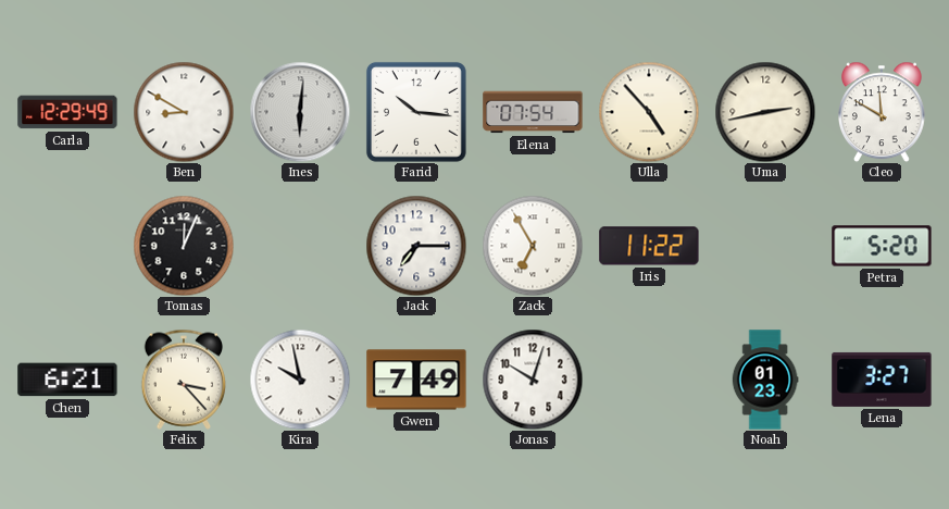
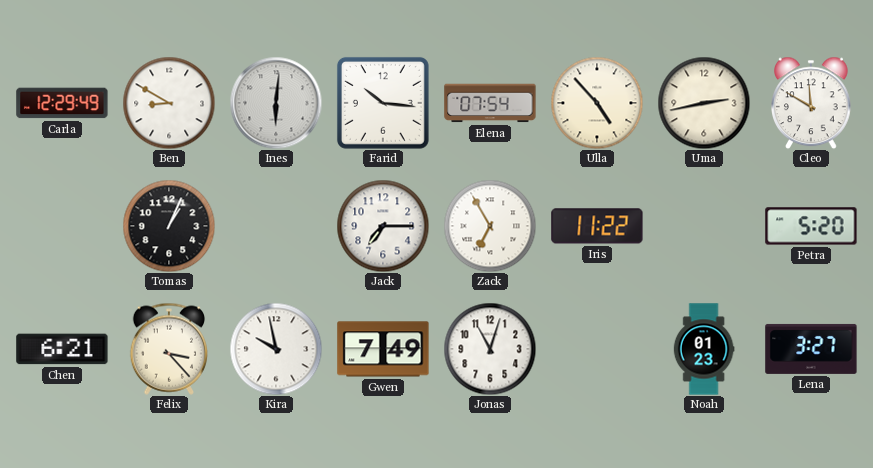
Tomas: 12:04 -> 1:04 (169, 226)
Jonas: 10:03 -> 11:03 (490, 349)
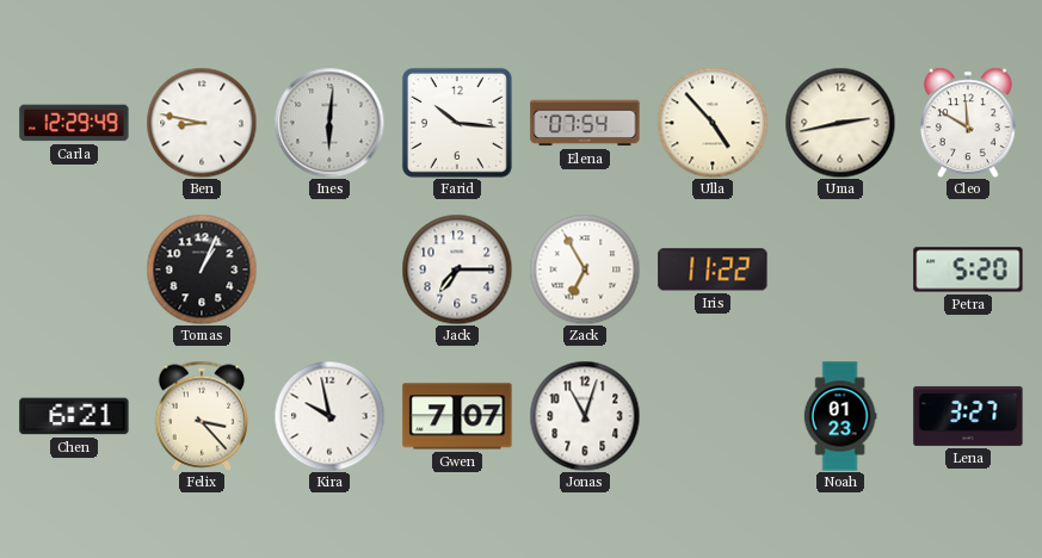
Ben: 8:50 -> 8:47 (202, 123)
Gwen: 7:49 -> 7:07 (457, 416)
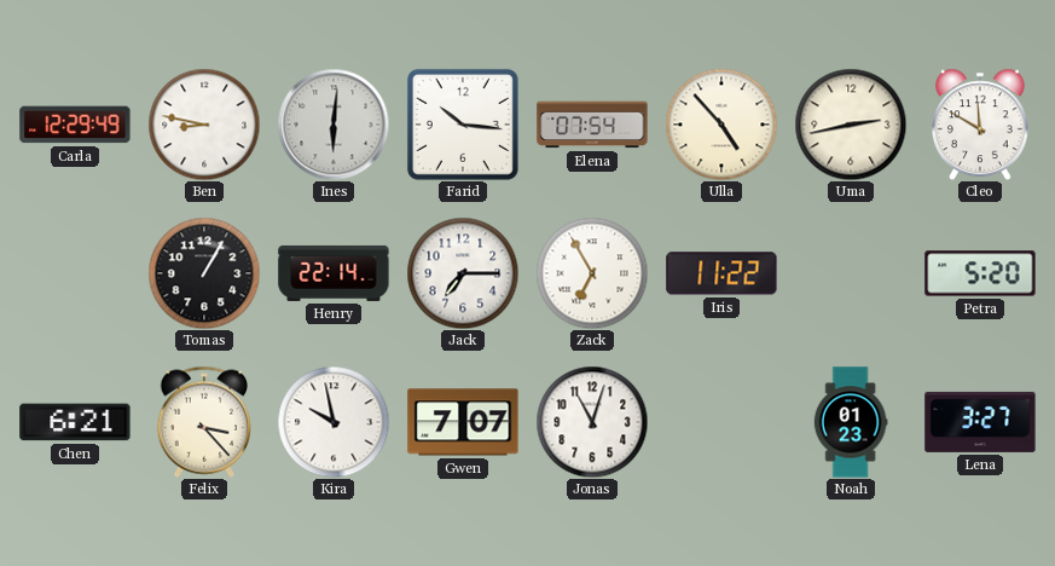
Tomas: 1:04 -> 1:05 (204, 273)
Henry: none -> 22:14 (334, 273)
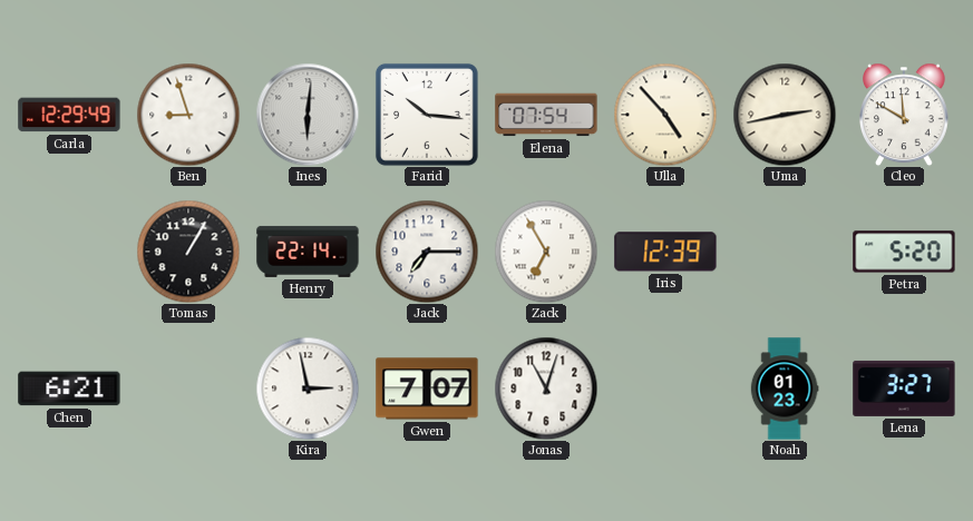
Ben: 8:47 -> 8:57 (188, 115)
Iris: 11:22 -> 12:39 (665, 252)
Felix: 3:23 -> none (203, 422)
Kira: 9:58 -> 2:58 (308, 389)
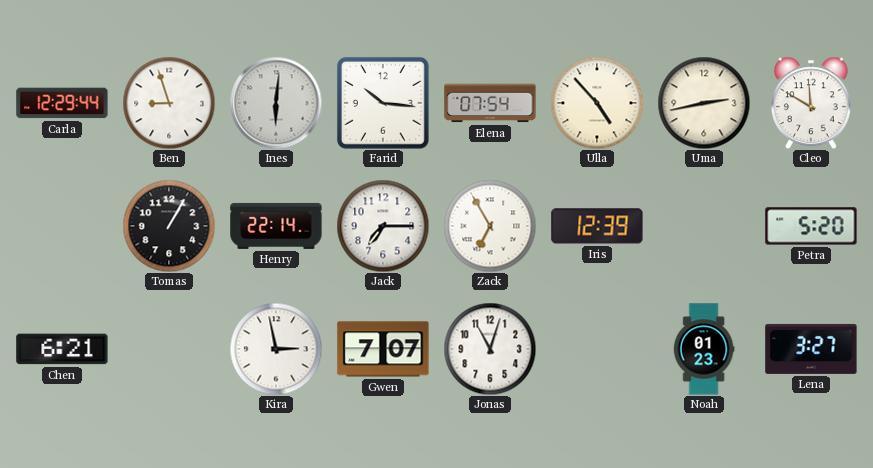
Carla: 12:29:49 -> 12:29:44 (62, 103)
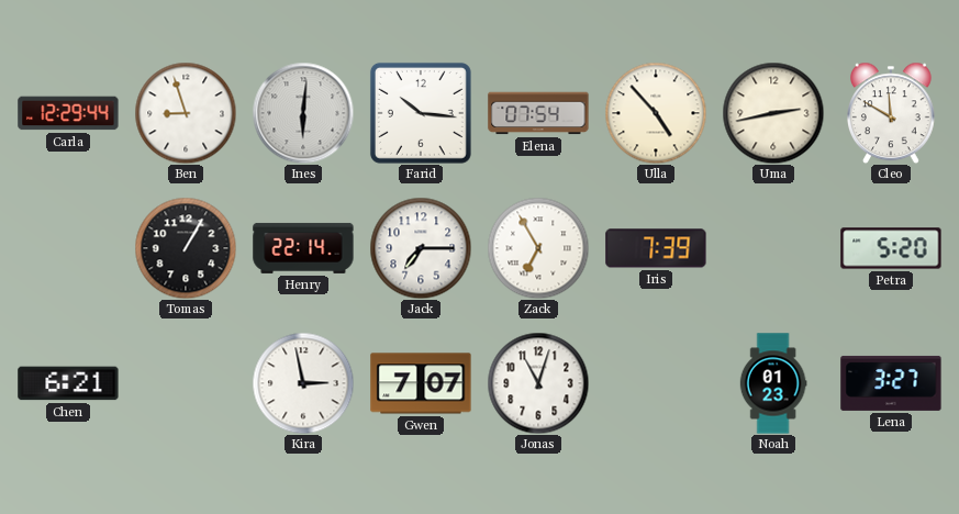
Iris: 12:39 -> 7:39 (656, 248)
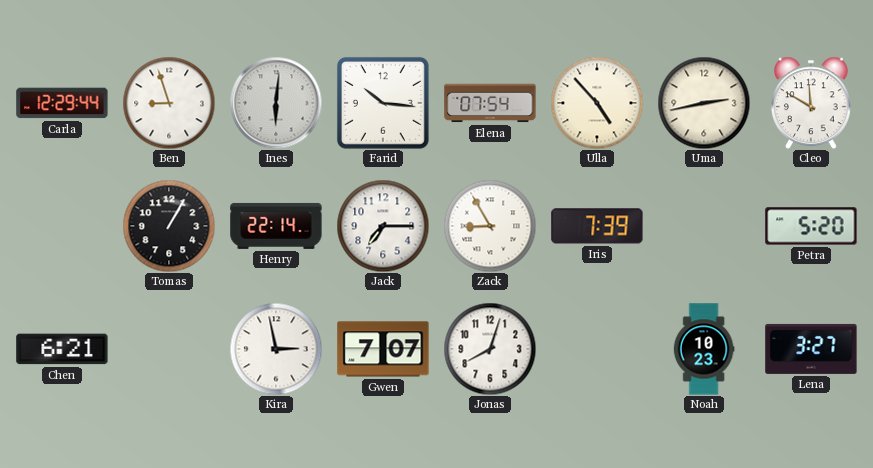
Zack: 6:55 -> 8:55 (490, 226)
Jonas: 11:03 -> 8:03 (490, 349)
Noah: 01:23 -> 10:23 (704, 349)
